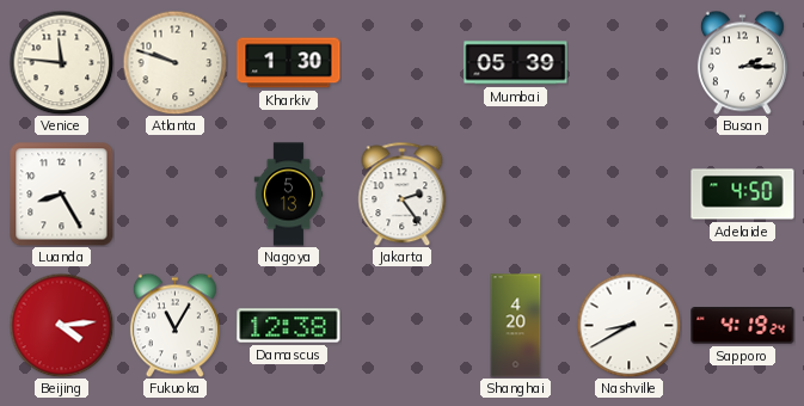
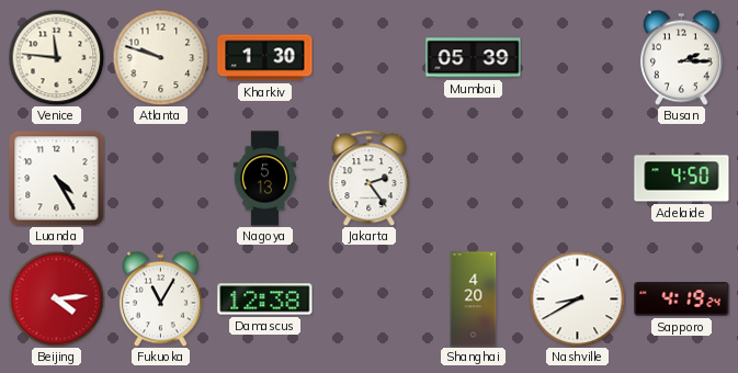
Luanda: 8:25 -> 4:25 (57, 179)
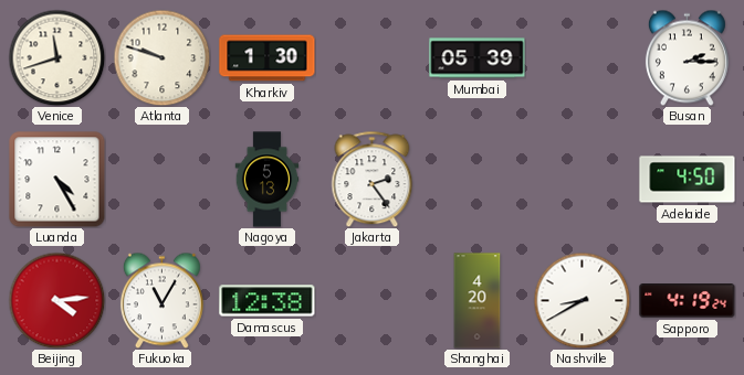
Venice: 11:46 -> 11:42 (56, 57)
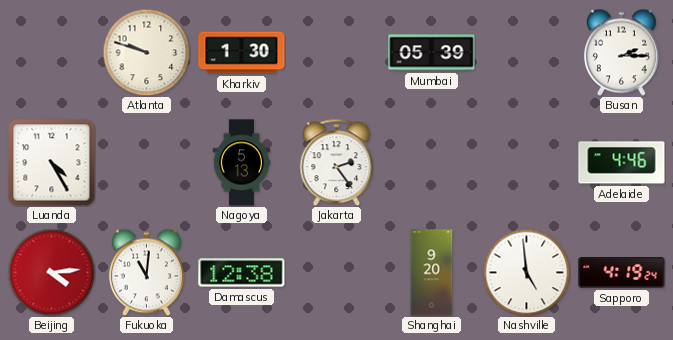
Venice: 11:42 -> none (56, 57)
Adelaide: 4:50 -> 4:46 (622, 163)
Fukuoka: 11:05 -> 11:01 (146, 272)
Shanghai: 4:20 -> 9:20 (432, 273)
Nashville: 8:40 -> 4:59 (526, 272)
